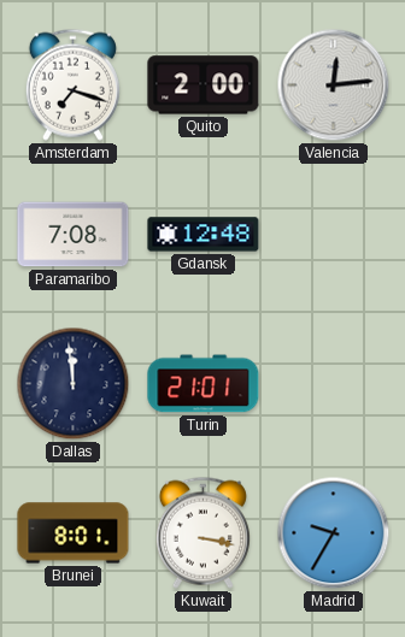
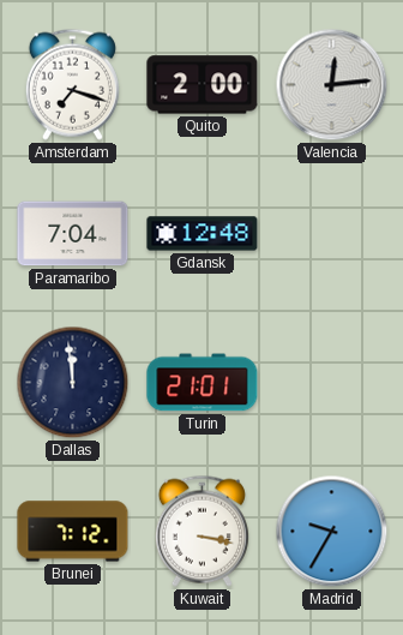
Paramaribo: 7:08 -> 7:04 (73, 234)
Brunei: 8:01 -> 7:12 (73, 532)
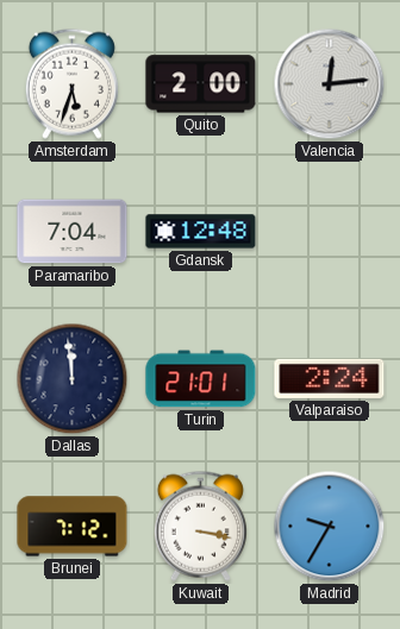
Amsterdam: 7:18 -> 5:33 (71, 83)
Valparaiso: none -> 2:24 (330, 378)
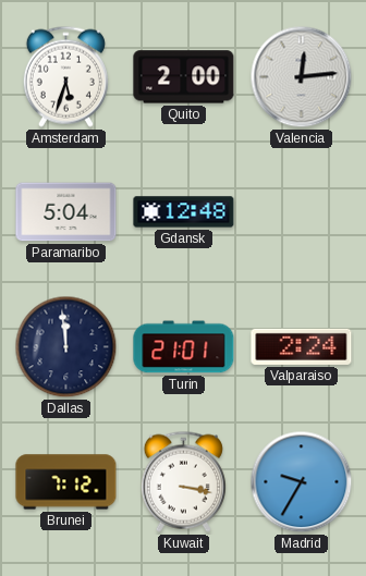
Paramaribo: 7:04 -> 5:04 (66, 212)
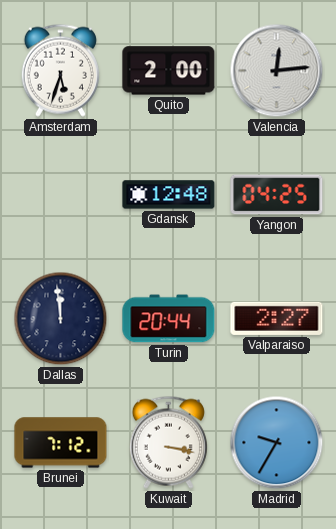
Paramaribo: 5:04 -> none (66, 212)
Yangon: none -> 04:25 (277, 195)
Turin: 21:01 -> 20:44 (169, 319)
Valparaiso: 2:24 -> 2:27 (277, 318)
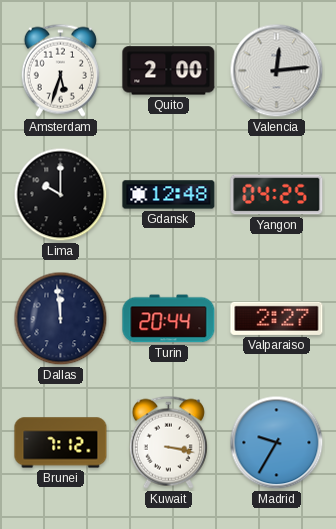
Lima: none -> 10:00 (61, 195)
